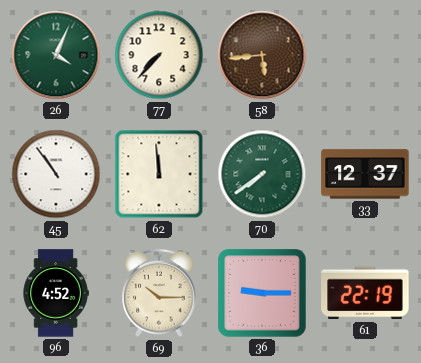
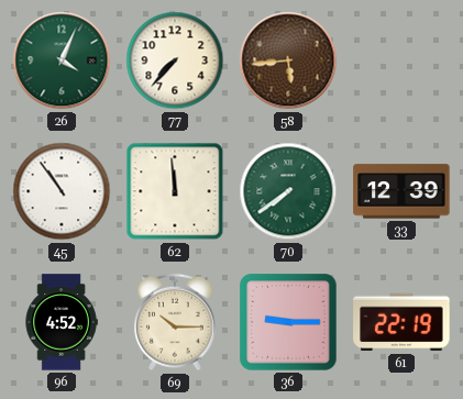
33: 12:37 -> 12:39 (401, 191)
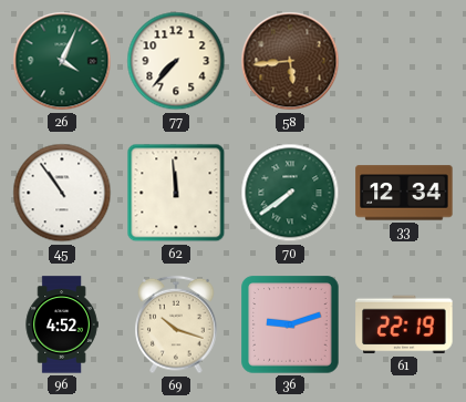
33: 12:39 -> 12:34 (404, 193)
69: 10:15 -> 10:18 (176, 324)
36: 9:15 -> 9:12 (290, 324)
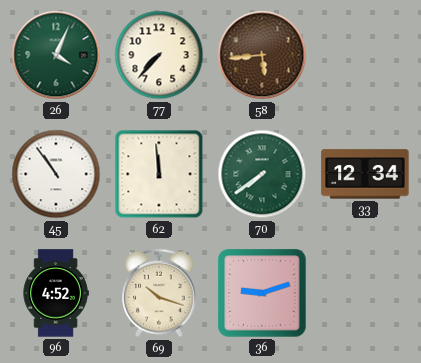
61: 22:19 -> none (404, 324)
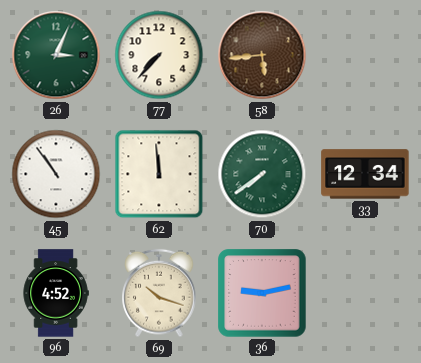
26: 4:04 -> 3:04 (56, 55)
36: 9:12 -> 9:13 (262, 293)
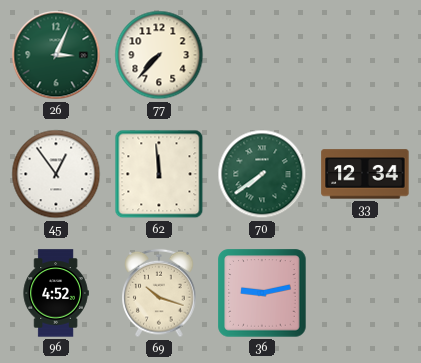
58: 5:44 -> none (262, 55)
45: 10:54 -> 12:54 (56, 174)
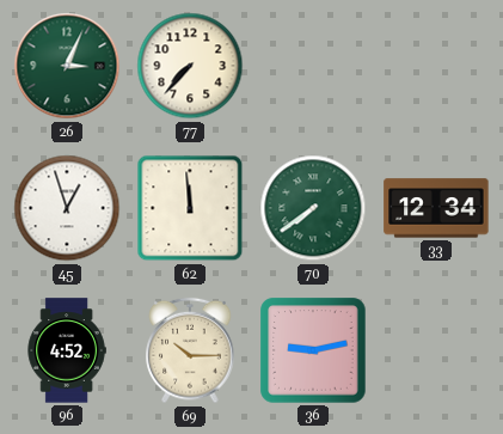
45: 12:54 -> 12:57 (67, 208)
69: 10:18 -> 10:15 (190, 350)
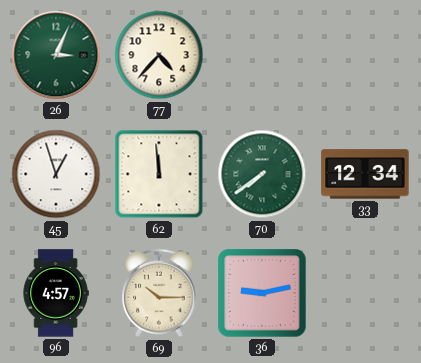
77: 7:37 -> 4:37 (159, 55)
96: 4:52 -> 4:57 (56, 293)
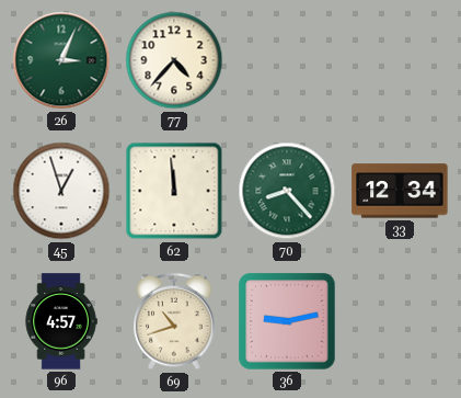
70: 7:39 -> 8:23 (287, 191)
69: 10:15 -> 10:42 (174, 321)
